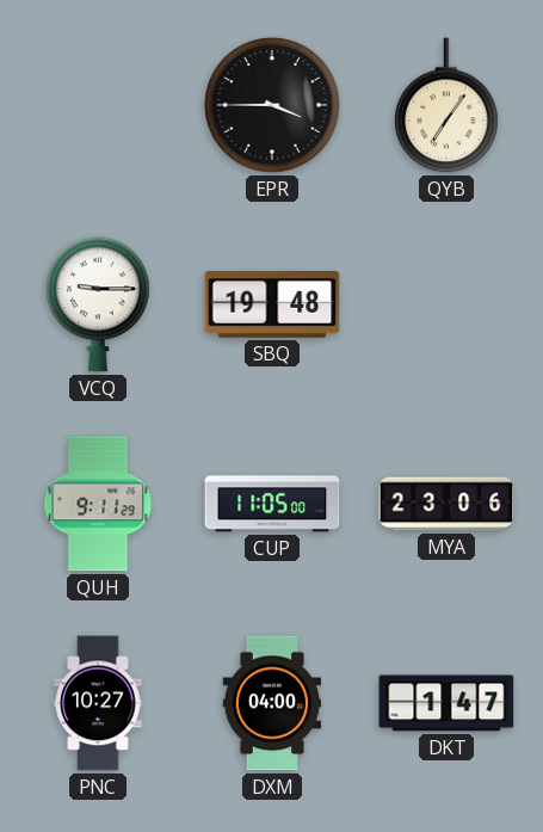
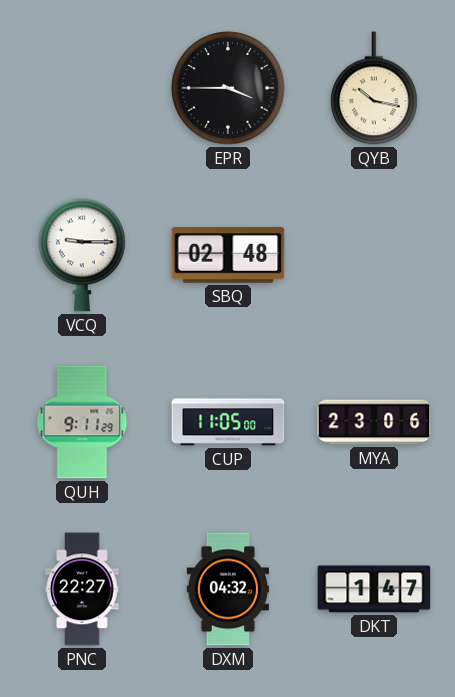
QYB: 7:06 -> 10:17 (374, 88)
SBQ: 19:48 -> 02:48 (228, 255)
PNC: 10:27 -> 22:27 (82, 589)
DXM: 04:00 -> 04:32 (227, 589)
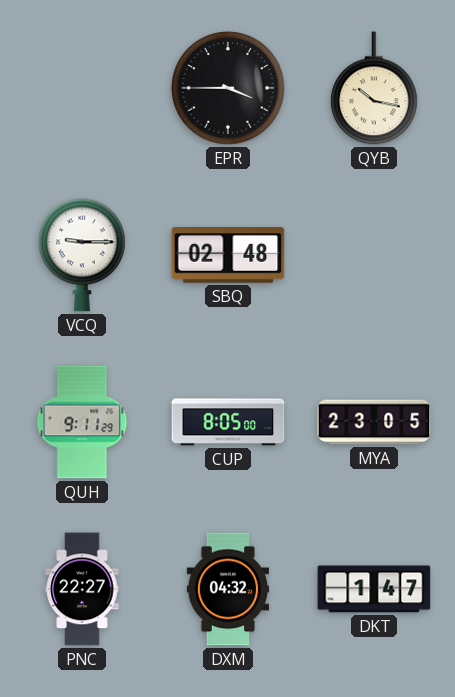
CUP: 11:05 -> 8:05 (228, 422)
MYA: 23:06 -> 23:05 (374, 422)
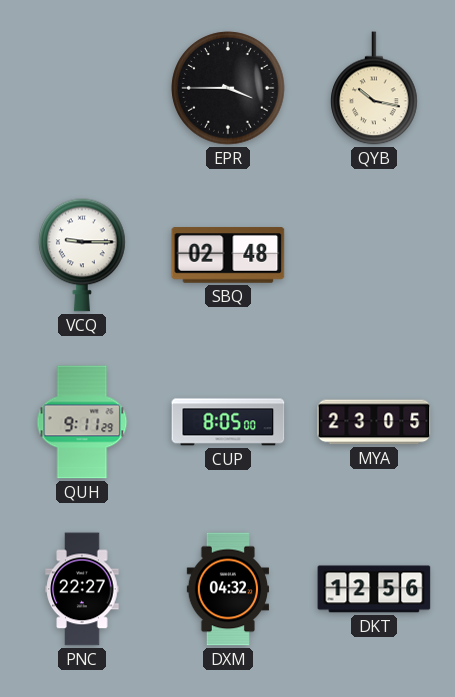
DKT: 1:47 -> 12:56 (374, 589)
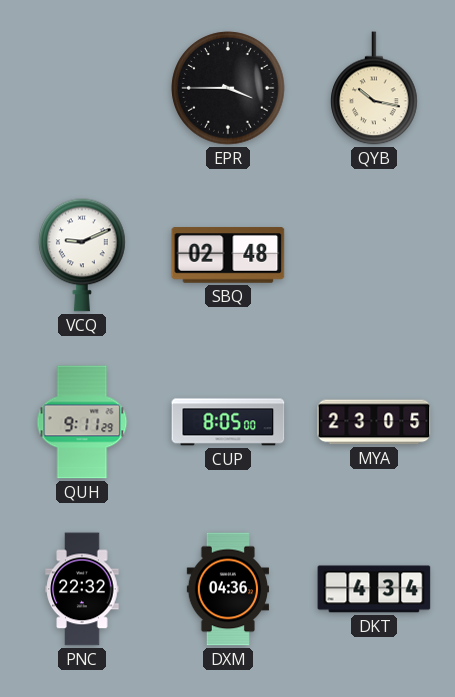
VCQ: 9:15 -> 9:11 (82, 255)
PNC: 22:27 -> 22:32 (82, 589)
DXM: 04:32 -> 04:36 (227, 589)
DKT: 12:56 -> 4:34 (374, 589)
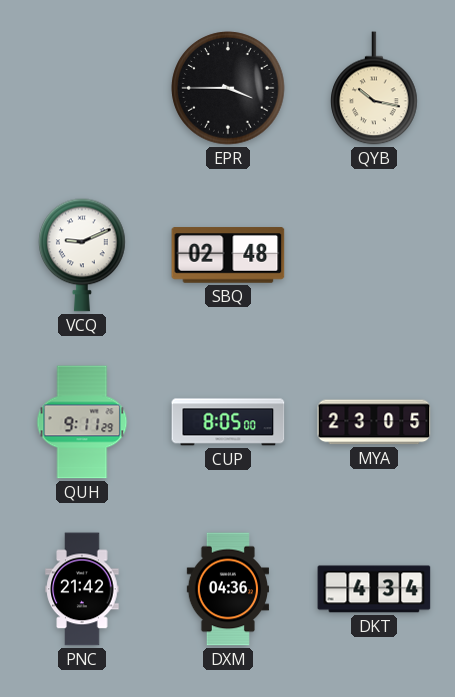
PNC: 22:32 -> 21:42 (82, 589)
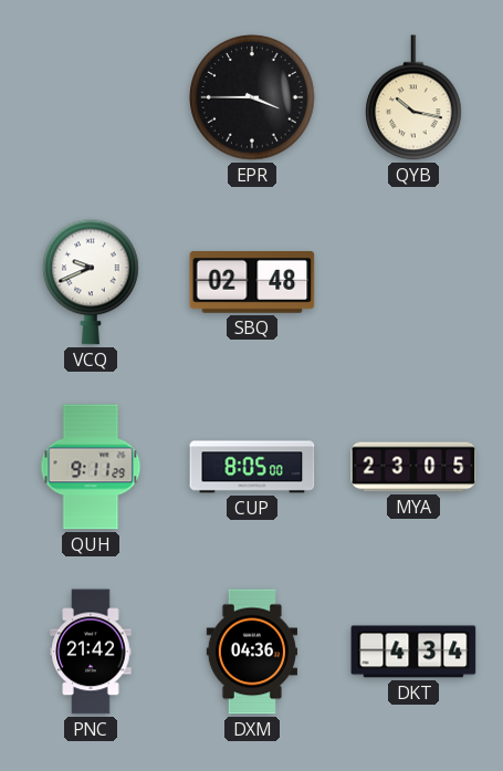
VCQ: 9:11 -> 9:41 (91, 282)
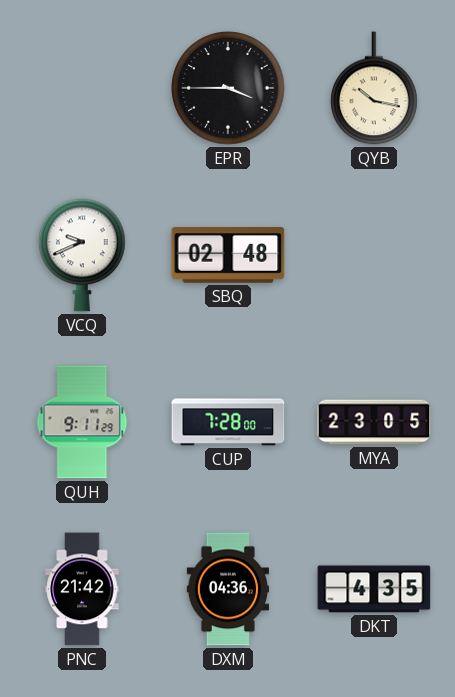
CUP: 8:05 -> 7:28 (228, 422)
DKT: 4:34 -> 4:35 (374, 589)
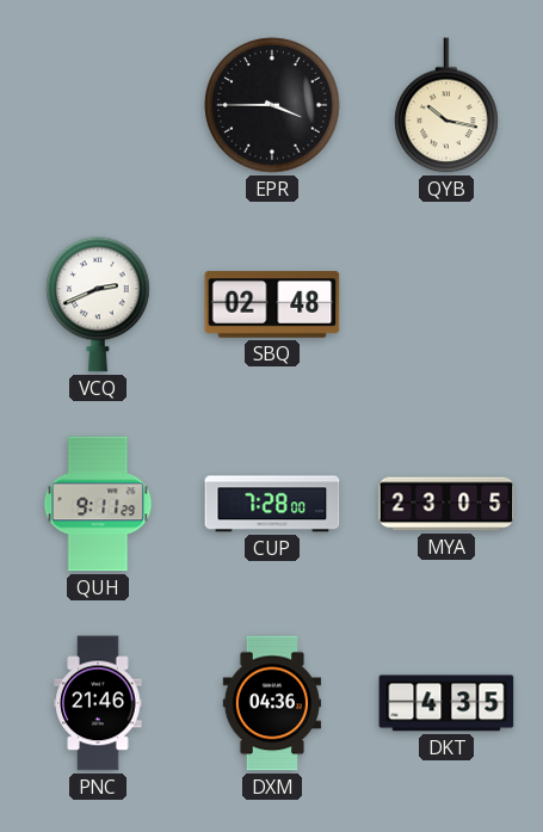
VCQ: 9:41 -> 2:41 (98, 304)
PNC: 21:42 -> 21:46 (98, 703)
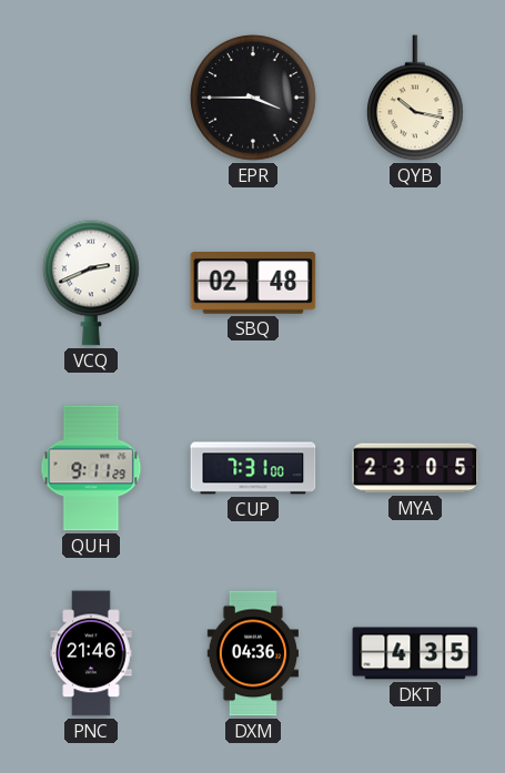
CUP: 7:28 -> 7:31 (253, 468)
